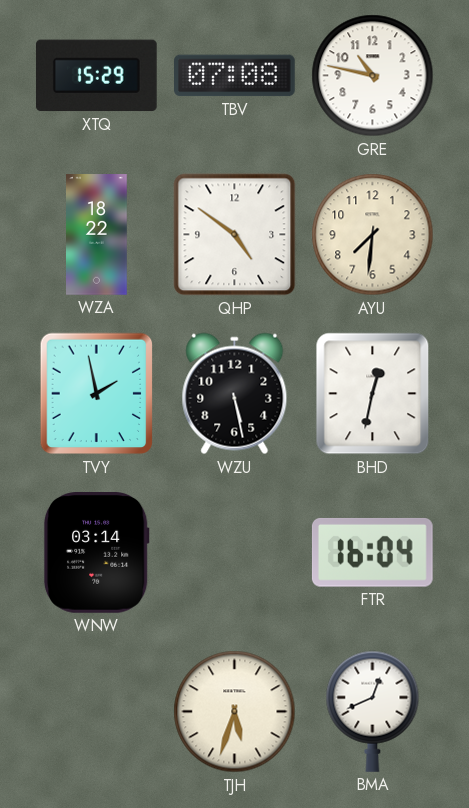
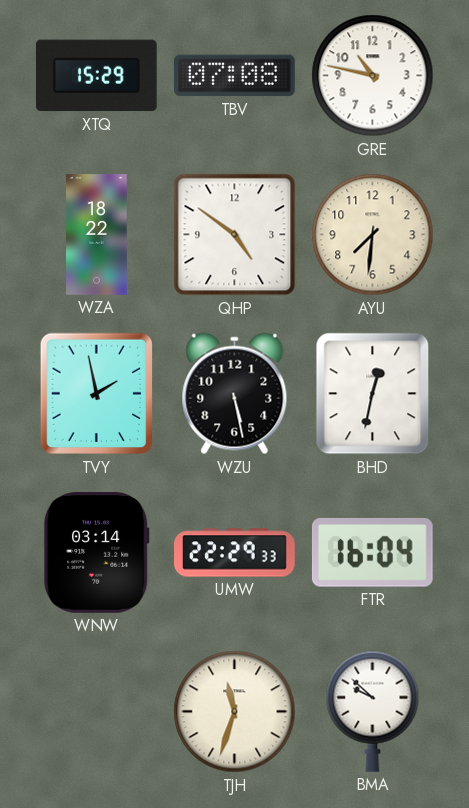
UMW: none -> 22:29 (235, 553)
TJH: 5:33 -> 11:33 (235, 712)
BMA: 12:41 -> 9:52 (373, 711)
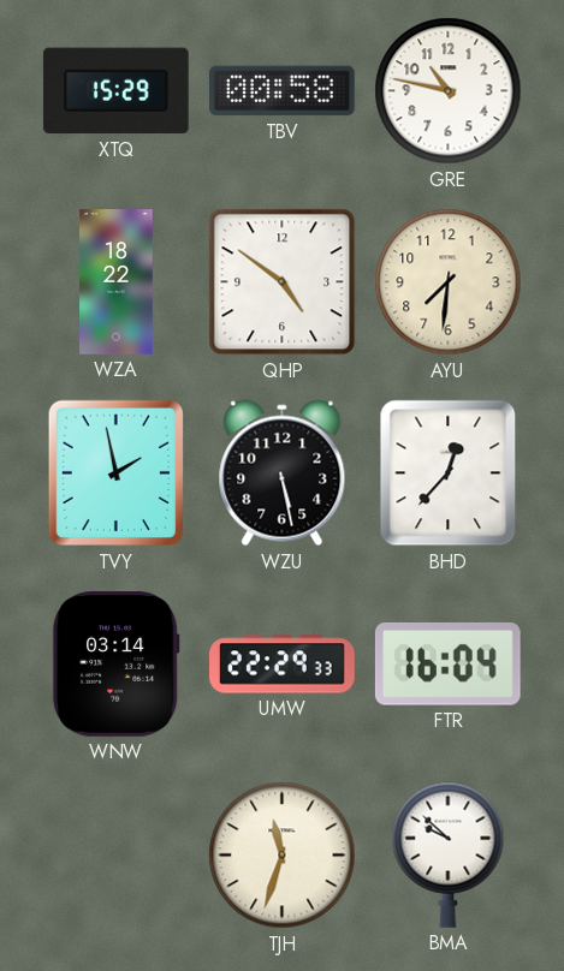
TBV: 07:08 -> 00:58 (283, 91)
BHD: 12:32 -> 12:37 (449, 473)
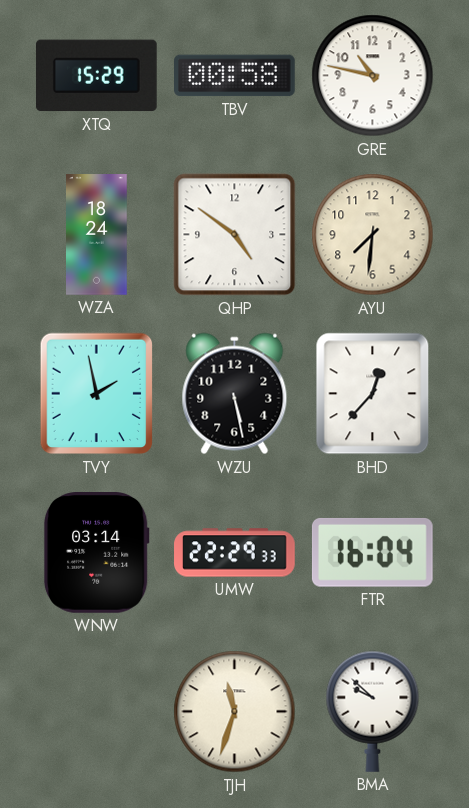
WZA: 18:22 -> 18:24 (97, 235)
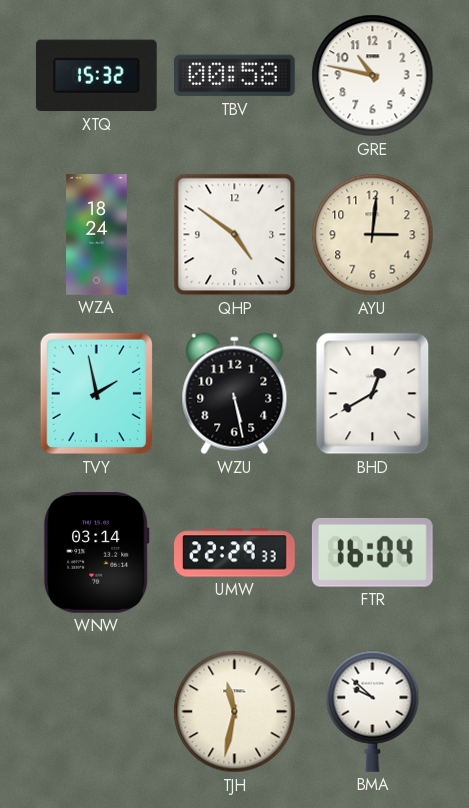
XTQ: 15:29 -> 15:32 (96, 76)
AYU: 7:31 -> 3:01 (373, 235)
BHD: 12:37 -> 12:40 (373, 394)
TJH: 11:33 -> 11:32 (235, 712)
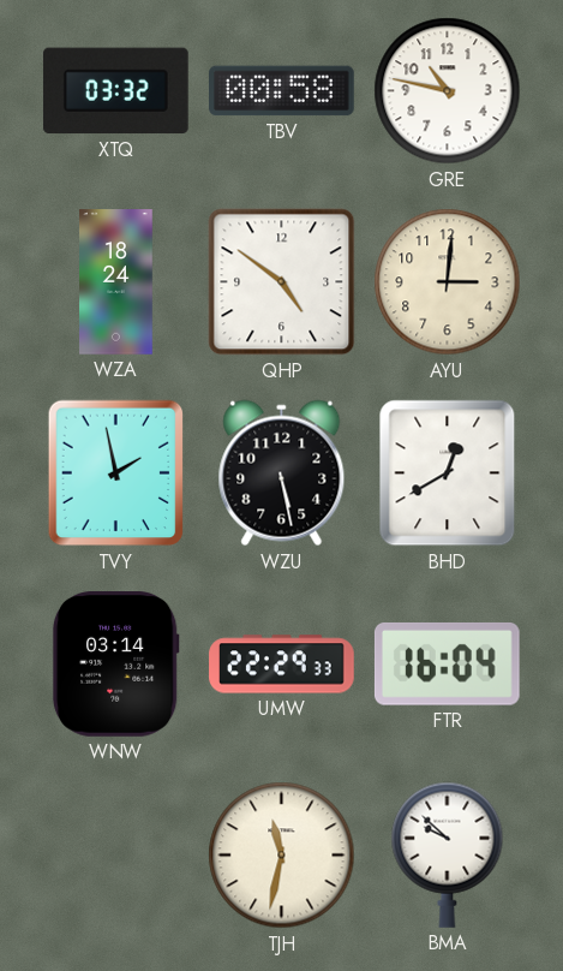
XTQ: 15:32 -> 03:32 (115, 91)
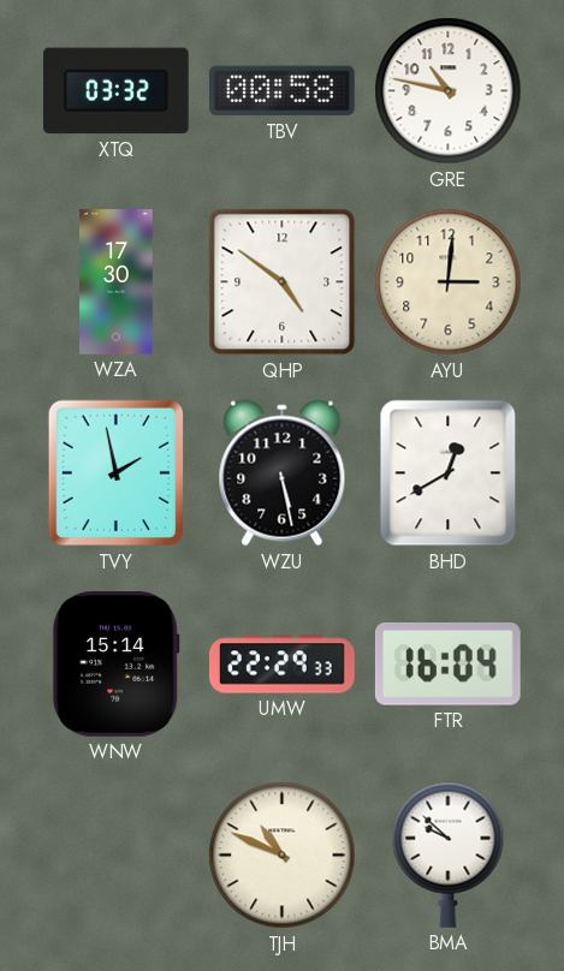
WZA: 18:24 -> 17:30 (117, 282)
WNW: 03:14 -> 15:14 (115, 665)
TJH: 11:32 -> 10:49 (283, 856)
